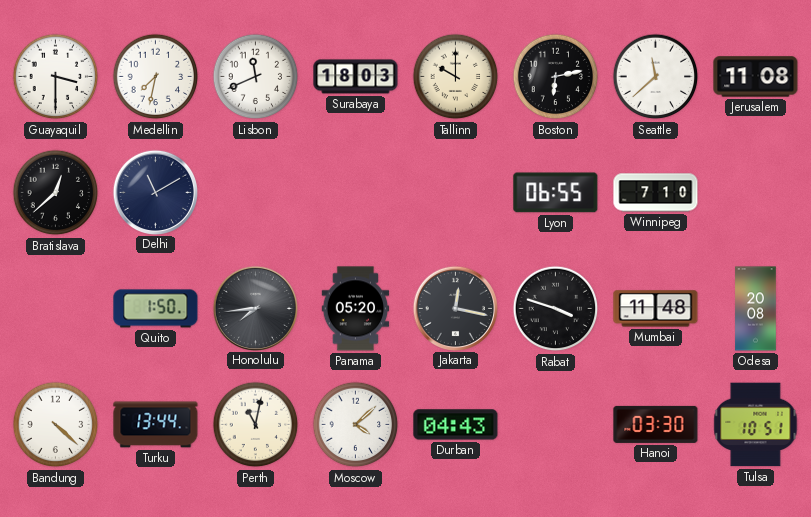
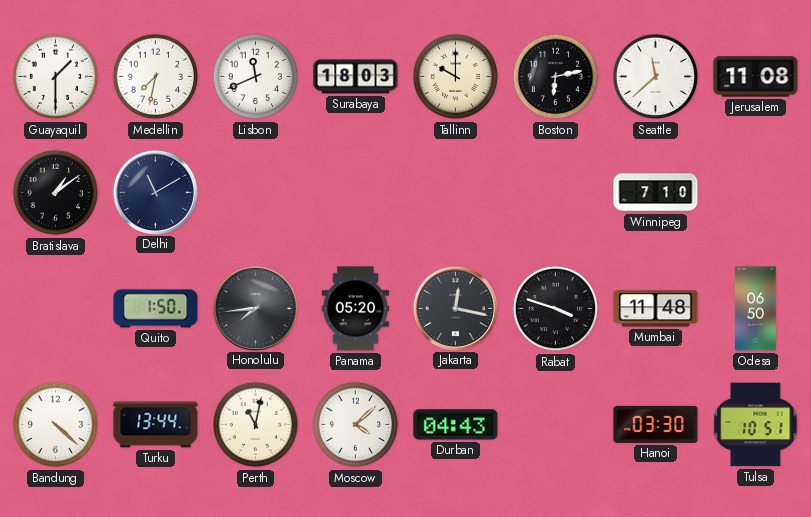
Guayaquil: 3:30 -> 1:30 (56, 77)
Bratislava: 12:38 -> 1:09 (56, 193)
Lyon: 06:55 -> none (556, 193)
Odesa: 20:08 -> 06:50 (756, 309)
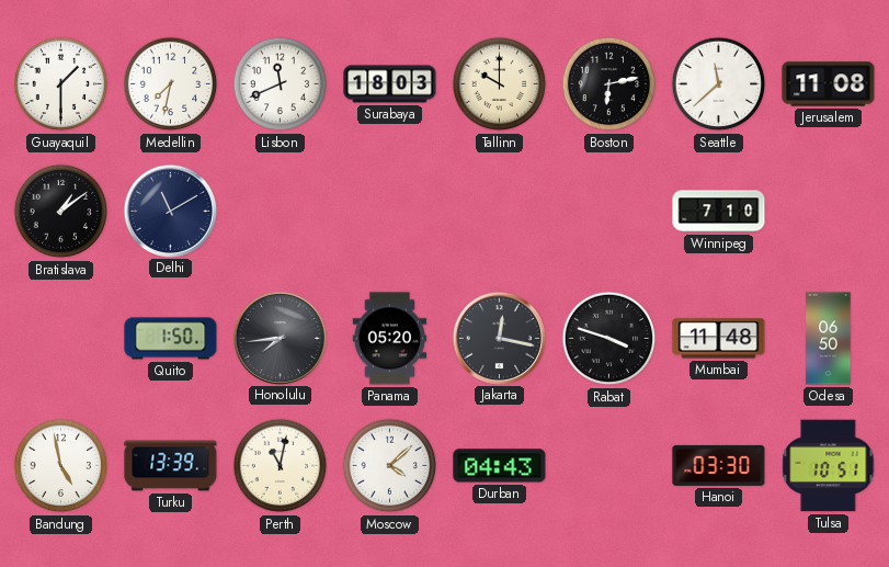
Bandung: 4:22 -> 4:58 (61, 466)
Turku: 13:44 -> 13:39 (171, 466)
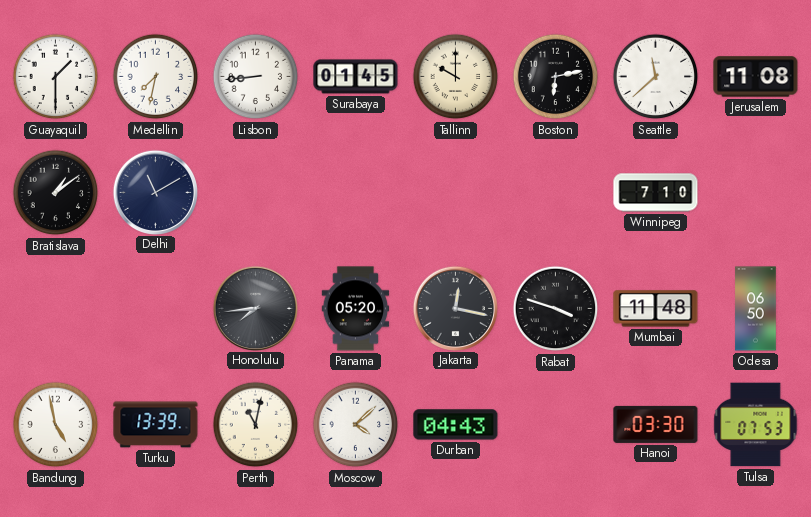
Lisbon: 11:41 -> 8:44 (256, 77)
Surabaya: 18:03 -> 01:45 (356, 77)
Quito: 1:50 -> none (171, 339)
Tulsa: 10:51 -> 07:53 (756, 425)
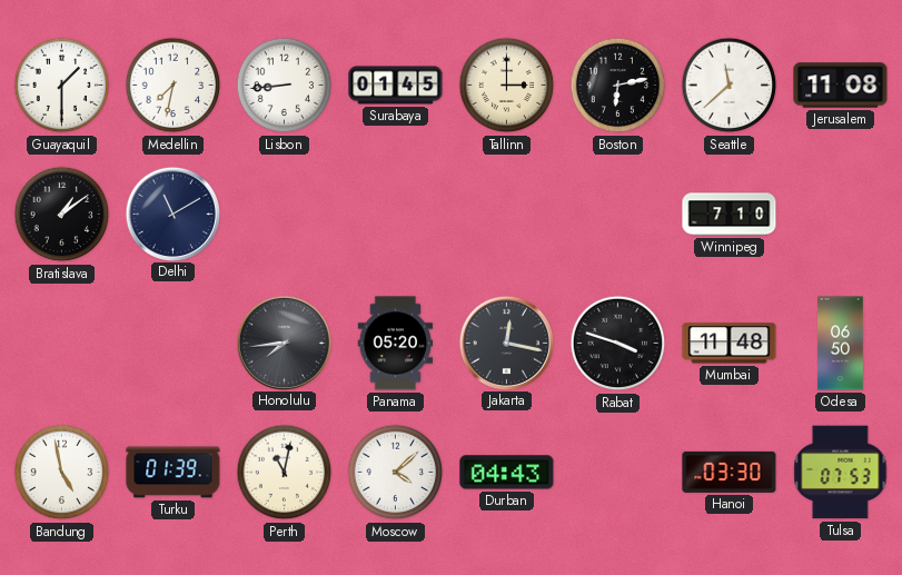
Tallinn: 10:00 -> 3:00 (507, 86)
Turku: 13:39 -> 01:39 (174, 473)
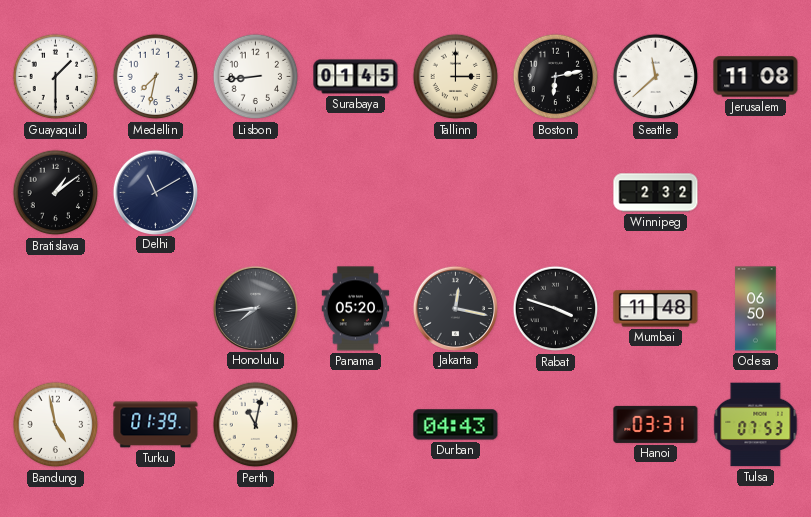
Winnipeg: 7:10 -> 2:32 (656, 193)
Moscow: 4:08 -> none (396, 473)
Hanoi: 03:30 -> 03:31 (656, 424)
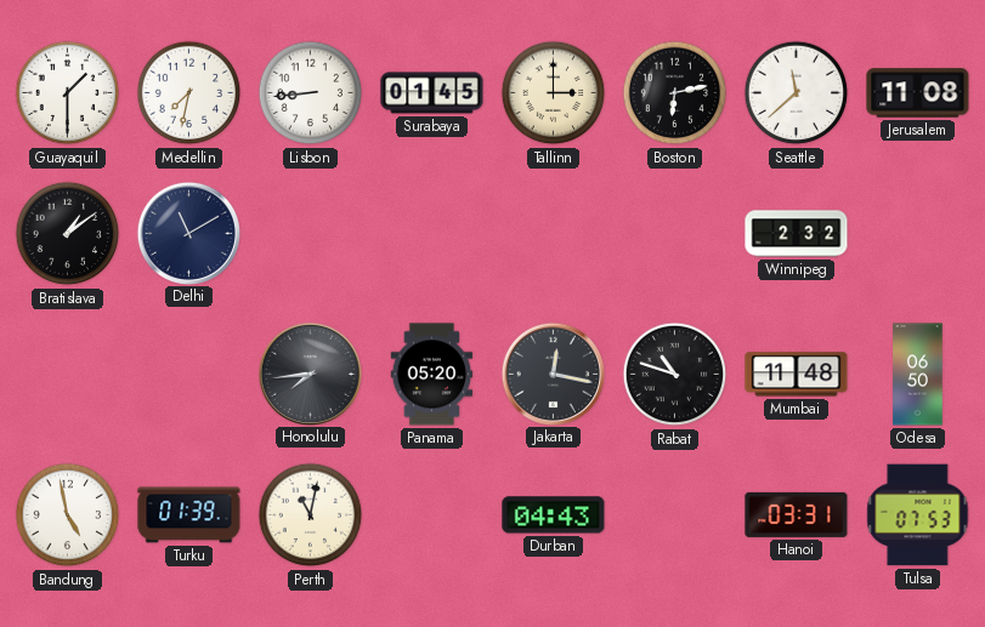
Rabat: 3:48 -> 10:48 (675, 375)
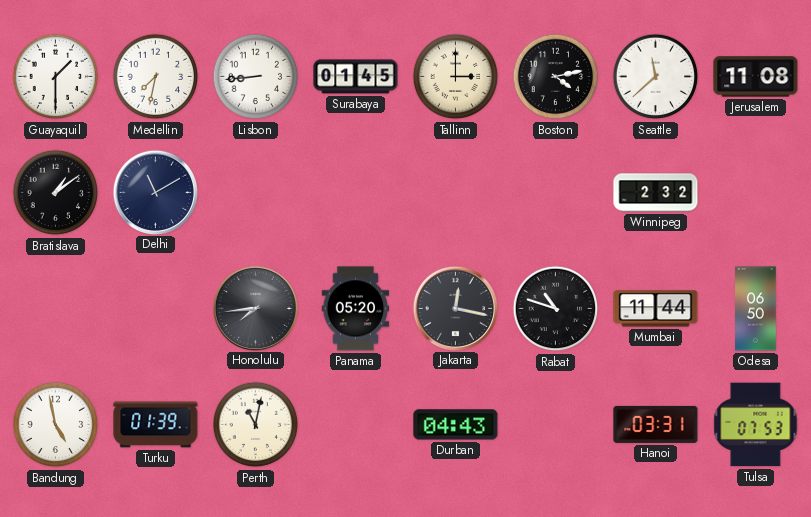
Boston: 6:13 -> 4:13 (556, 77)
Mumbai: 11:48 -> 11:44 (656, 309)
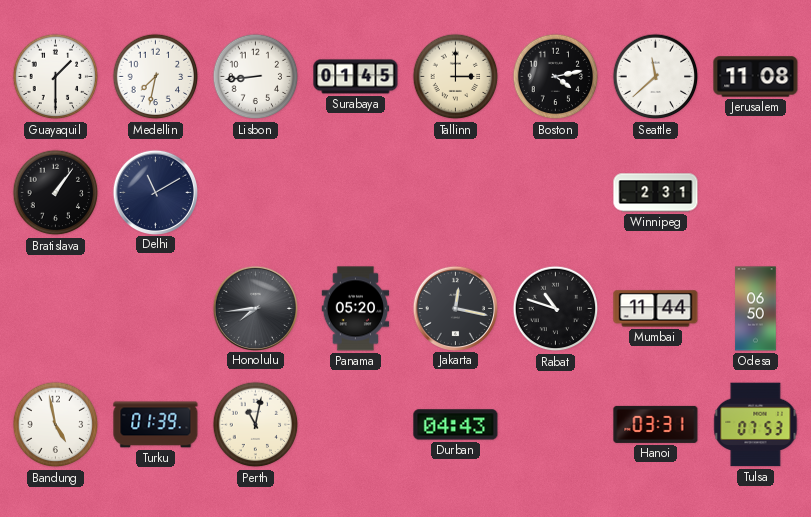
Bratislava: 1:09 -> 1:06 (56, 193)
Winnipeg: 2:32 -> 2:31 (656, 193)
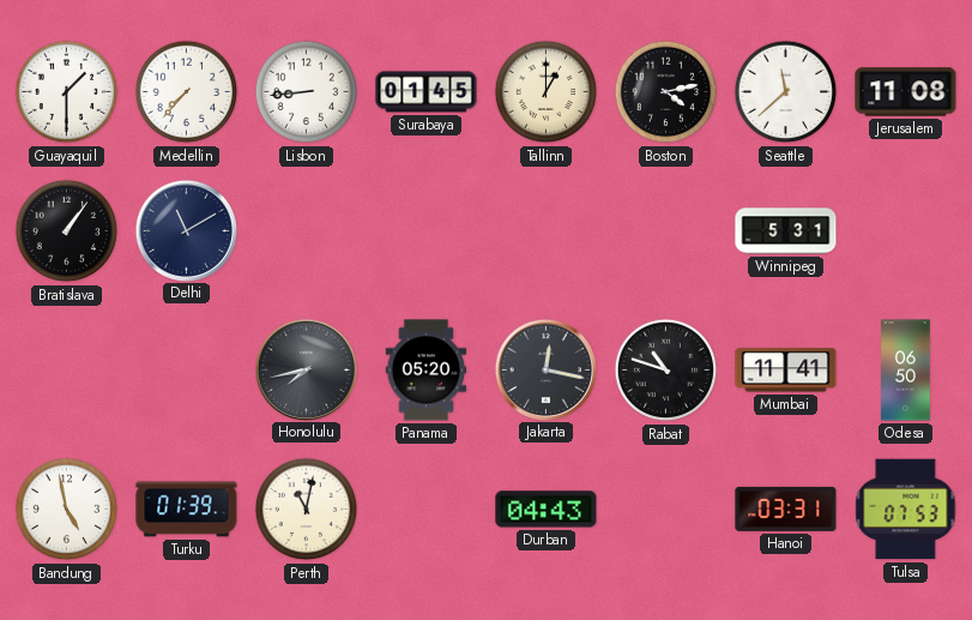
Medellin: 7:32 -> 7:37 (187, 92)
Tallinn: 3:00 -> 1:00 (547, 92)
Winnipeg: 2:31 -> 5:31 (786, 231)
Honolulu: 7:44 -> 7:43 (306, 369)
Mumbai: 11:44 -> 11:41 (786, 371)
